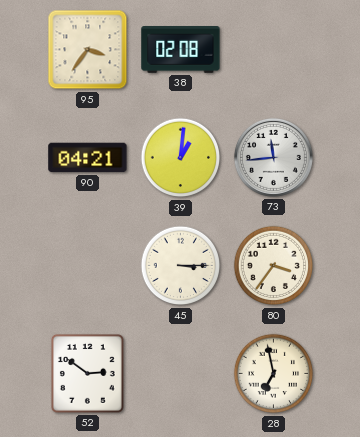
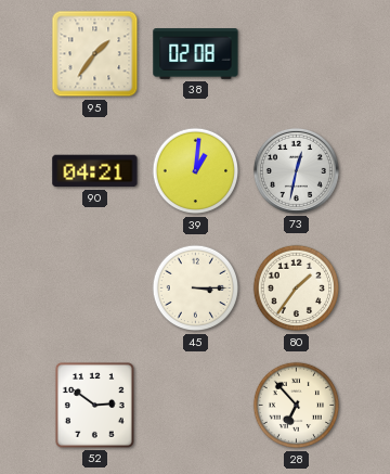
95: 3:36 -> 1:36 (95, 54)
73: 11:44 -> 12:32 (296, 170)
80: 3:36 -> 1:36 (297, 289)
28: 6:58 -> 6:53 (297, 406)
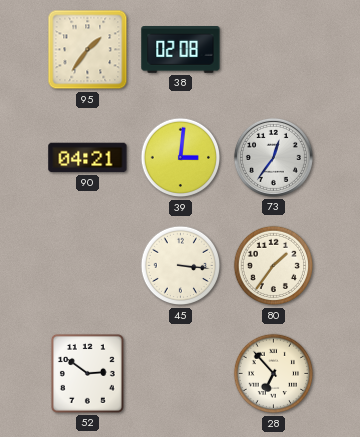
39: 1:01 -> 3:01 (181, 158)
73: 12:32 -> 12:36 (273, 157)
45: 3:15 -> 3:16 (181, 266)
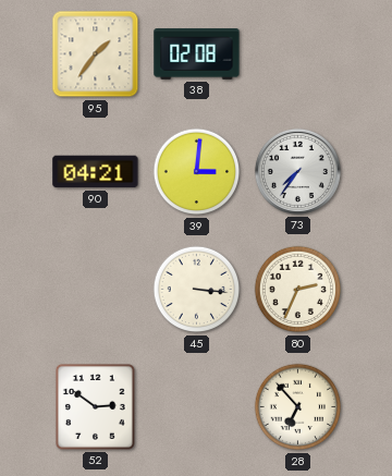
73: 12:36 -> 7:36 (297, 171)
80: 1:36 -> 2:34 (298, 290)
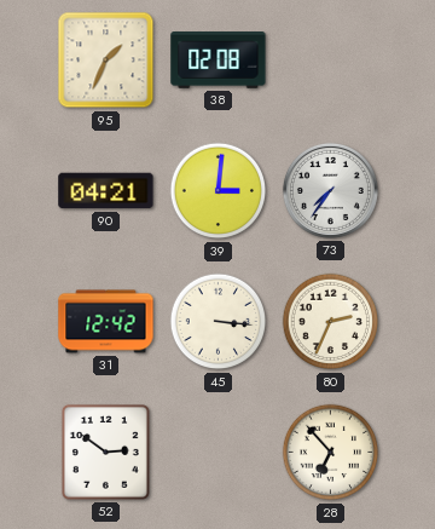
95: 1:36 -> 1:34 (106, 61)
31: none -> 12:42 (106, 322)
